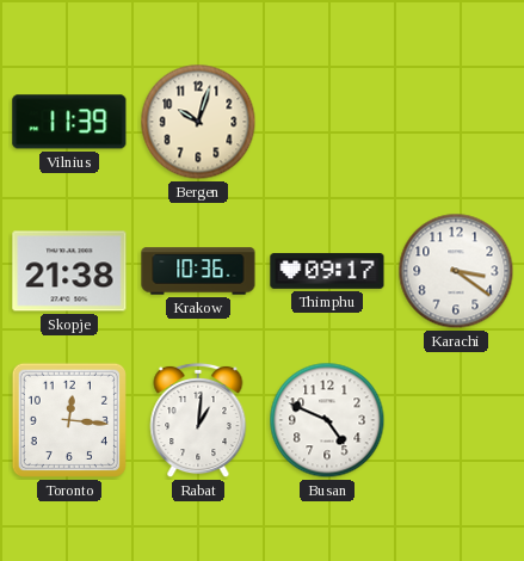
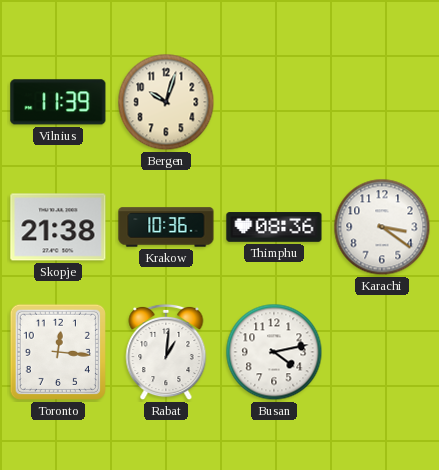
Thimphu: 09:17 -> 08:36 (274, 227)
Busan: 4:49 -> 4:13 (274, 352)
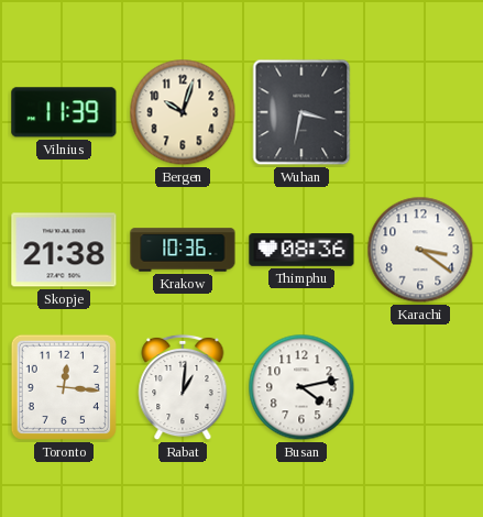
Wuhan: none -> 3:32 (301, 112)
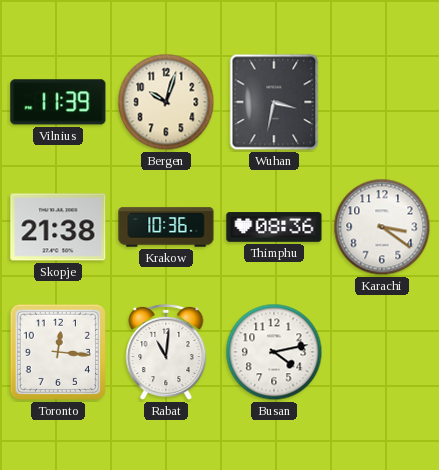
Rabat: 1:01 -> 11:01 (166, 352)
